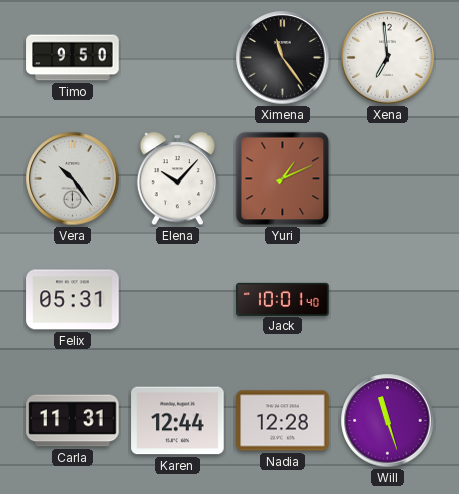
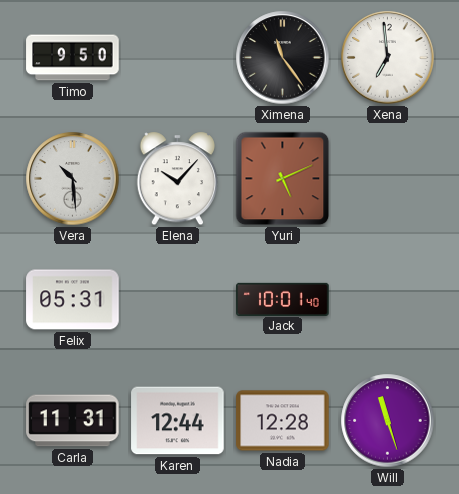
Vera: 10:24 -> 10:29 (73, 179)
Yuri: 1:11 -> 5:11 (283, 179)
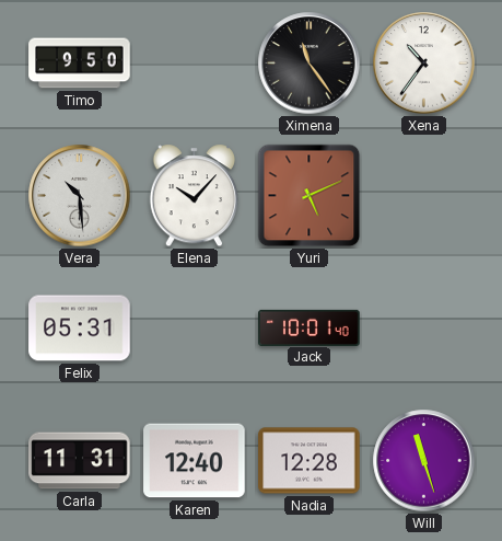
Xena: 6:59 -> 10:36 (424, 64)
Karen: 12:44 -> 12:40 (195, 461)
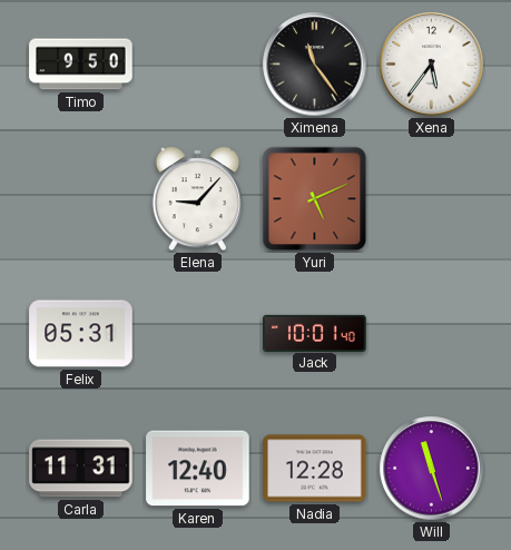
Xena: 10:36 -> 5:36 (432, 65)
Vera: 10:29 -> none (80, 196)
Elena: 10:07 -> 9:07 (197, 199)
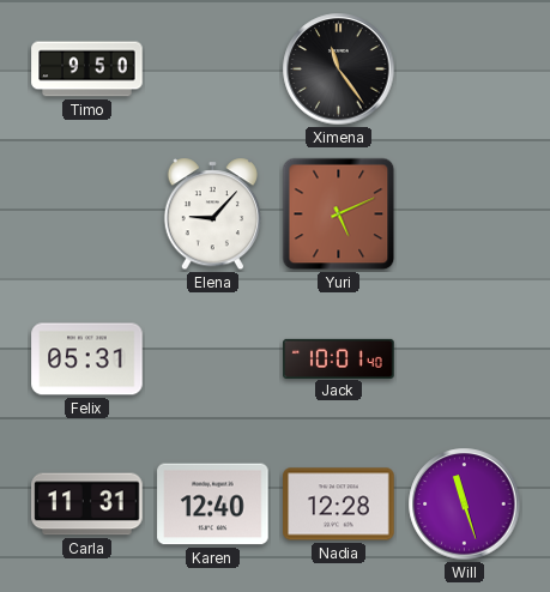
Xena: 5:36 -> none (432, 65)
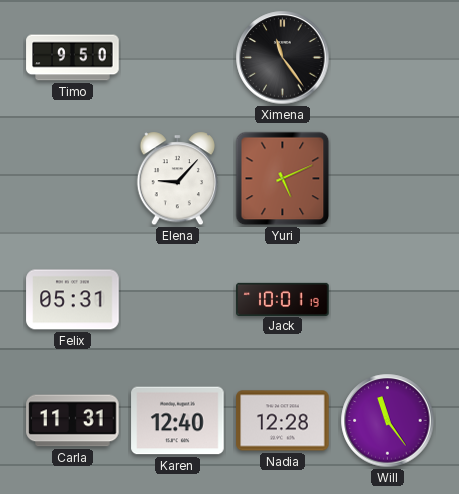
Jack: 10:01:40 -> 10:01:19 (283, 299)
Will: 11:27 -> 11:24 (388, 421)
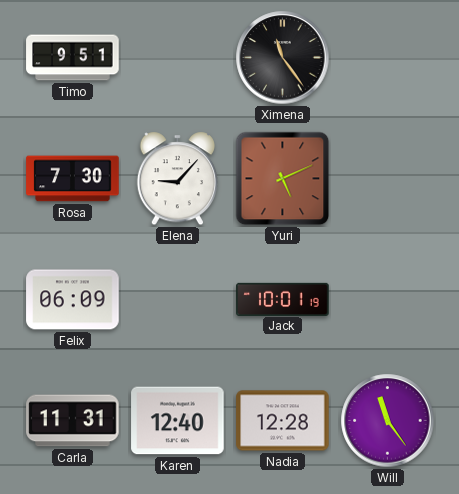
Timo: 9:50 -> 9:51 (73, 58)
Rosa: none -> 7:30 (73, 179)
Felix: 05:31 -> 06:09 (73, 300)
